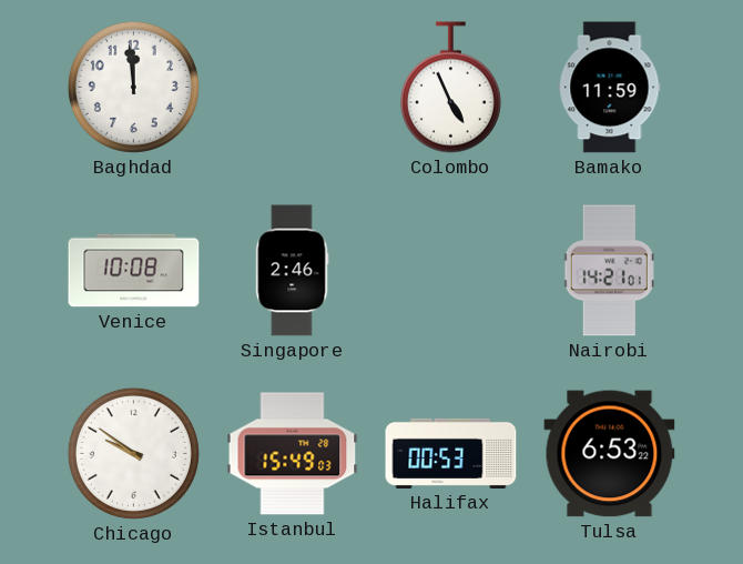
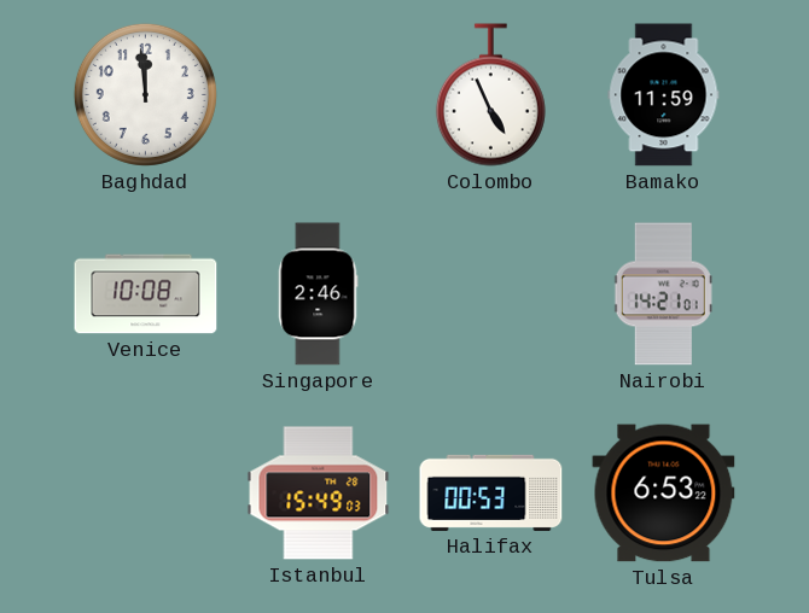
Chicago: 9:51 -> none (133, 453)
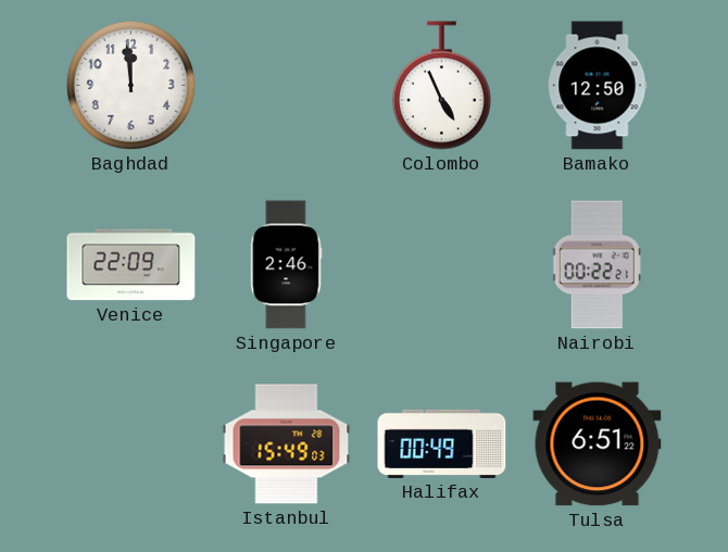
Bamako: 11:59 -> 12:50 (598, 86)
Venice: 10:08 -> 22:09 (131, 265)
Nairobi: 14:21 -> 00:22 (598, 265)
Halifax: 00:53 -> 00:49 (442, 443)
Tulsa: 6:53 -> 6:51 (598, 444)
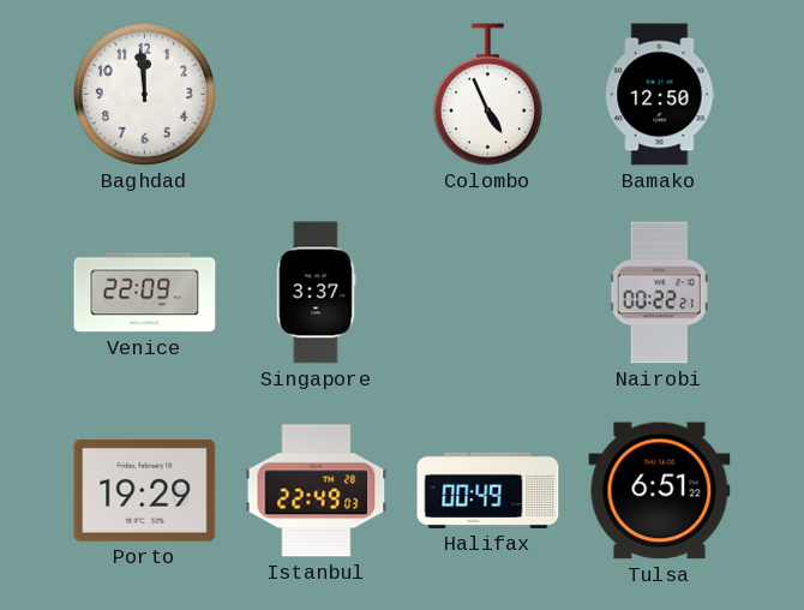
Singapore: 2:46 -> 3:37 (316, 293)
Porto: none -> 19:29 (145, 491)
Istanbul: 15:49 -> 22:49 (317, 491)
